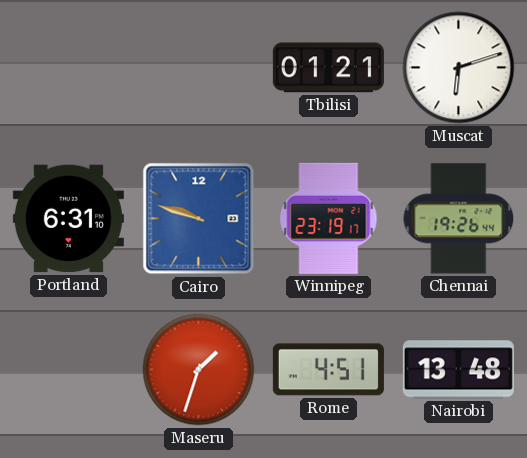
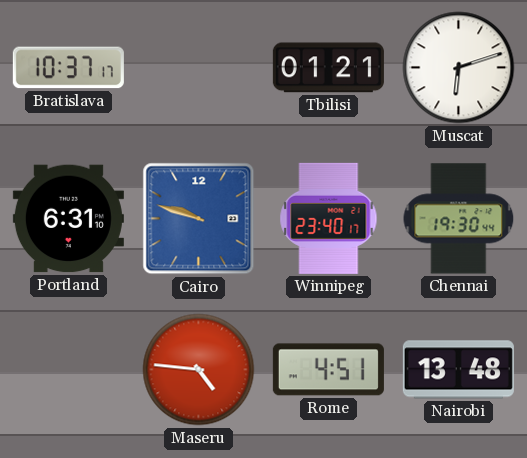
Bratislava: none -> 10:37 (68, 68)
Winnipeg: 23:19 -> 23:40 (329, 218)
Chennai: 19:26 -> 19:30 (459, 219)
Maseru: 1:33 -> 4:46 (199, 370)
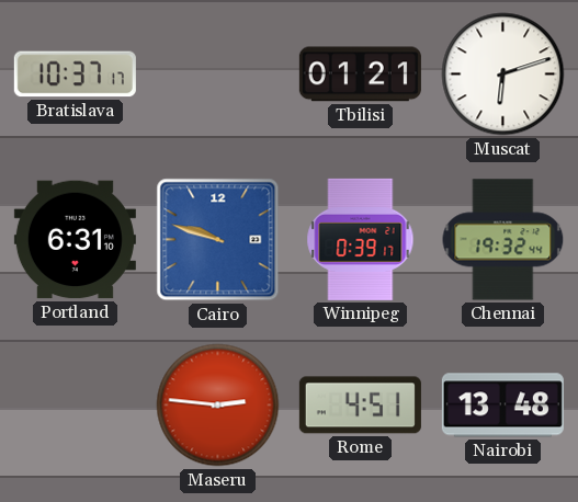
Winnipeg: 23:40 -> 0:39 (361, 239)
Chennai: 19:30 -> 19:32 (503, 240)
Maseru: 4:46 -> 2:46 (218, 406)
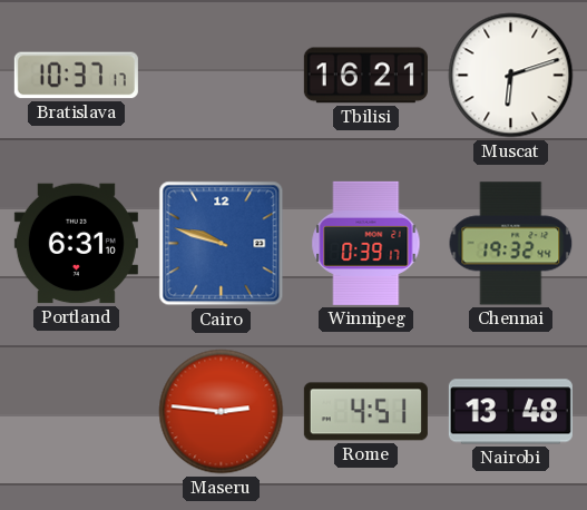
Tbilisi: 01:21 -> 16:21 (365, 76)
